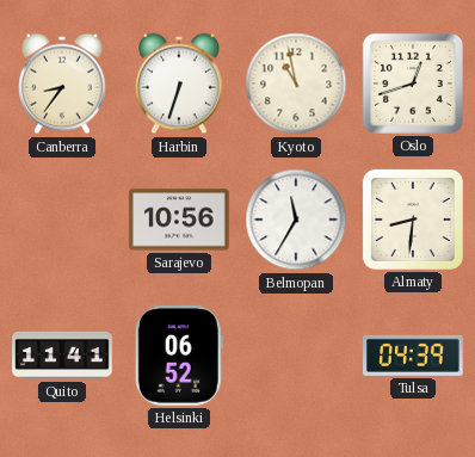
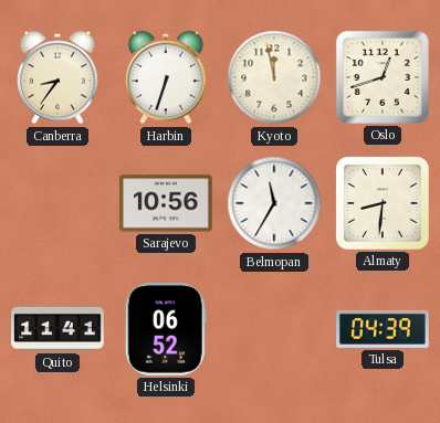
Kyoto: 10:58 -> 11:58 (274, 77)
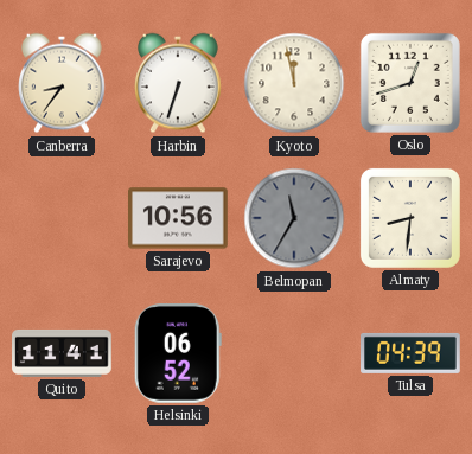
Belmopan dial: white -> grey (294, 218)
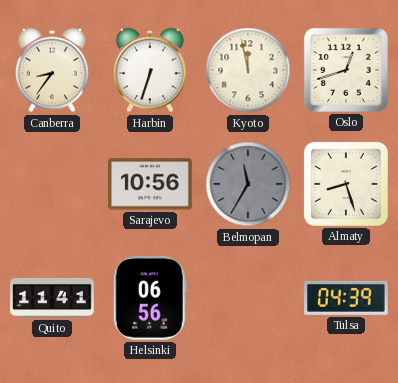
Almaty: 8:31 -> 8:27 (346, 184)
Helsinki: 06:52 -> 06:56 (150, 299)
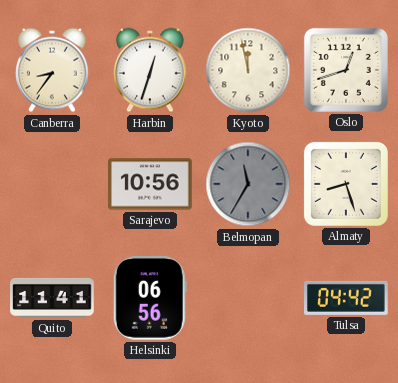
Harbin: 6:33 -> 12:33 (151, 70)
Tulsa: 04:39 -> 04:42 (346, 298)
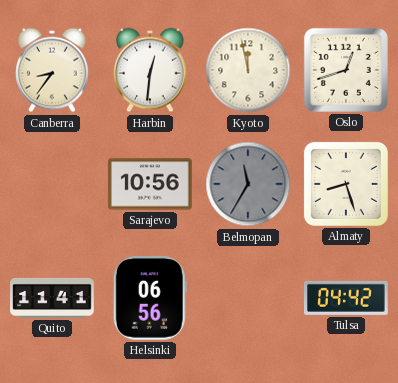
Harbin: 12:33 -> 12:31 (151, 70)
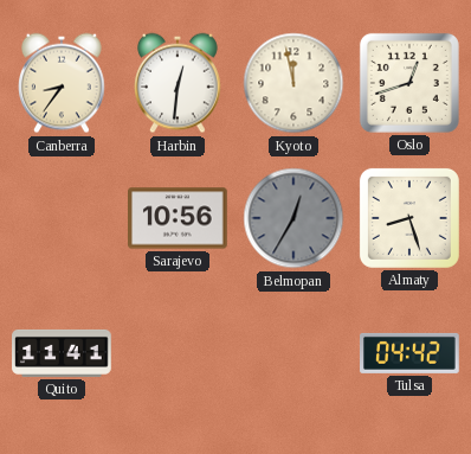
Belmopan: 11:35 -> 12:35 (293, 218)
Helsinki: 06:56 -> none (150, 299)
